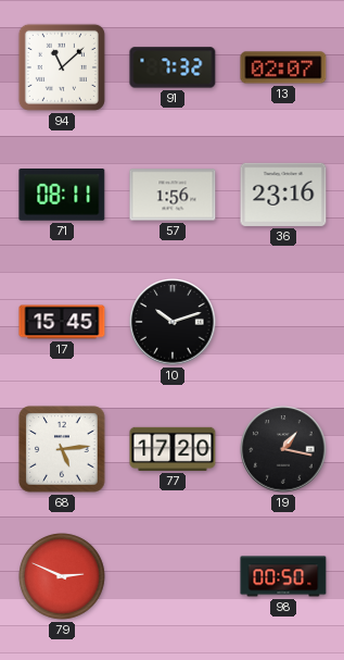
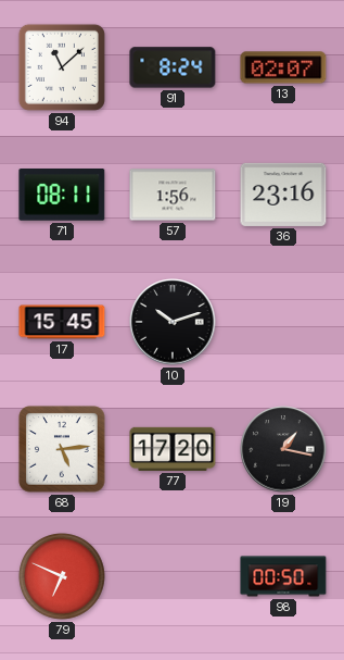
91: 7:32 -> 8:24 (173, 67)
79: 2:49 -> 6:49 (62, 576)
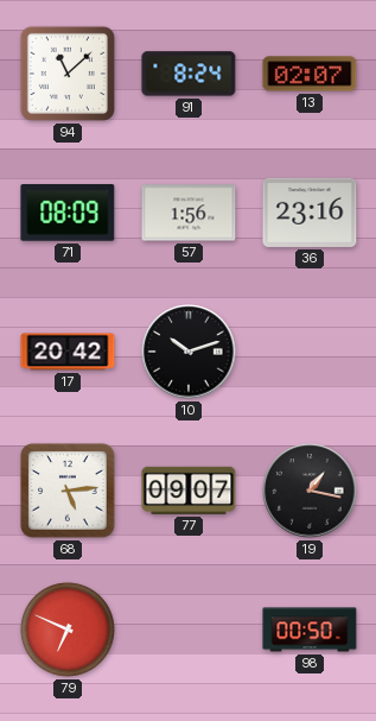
71: 08:11 -> 08:09 (68, 214)
17: 15:45 -> 20:42 (68, 352)
77: 17:20 -> 09:07 (189, 491)
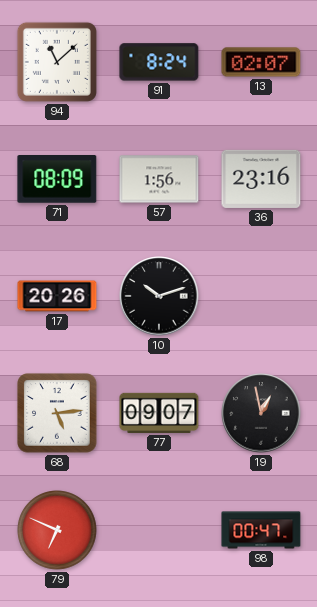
17: 20:42 -> 20:26 (57, 296)
19: 1:17 -> 12:58 (261, 413)
98: 00:50 -> 00:47 (261, 530)
